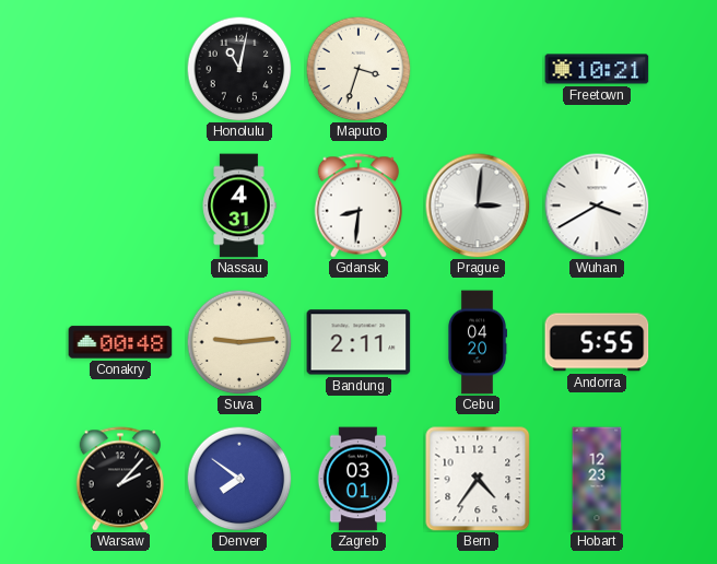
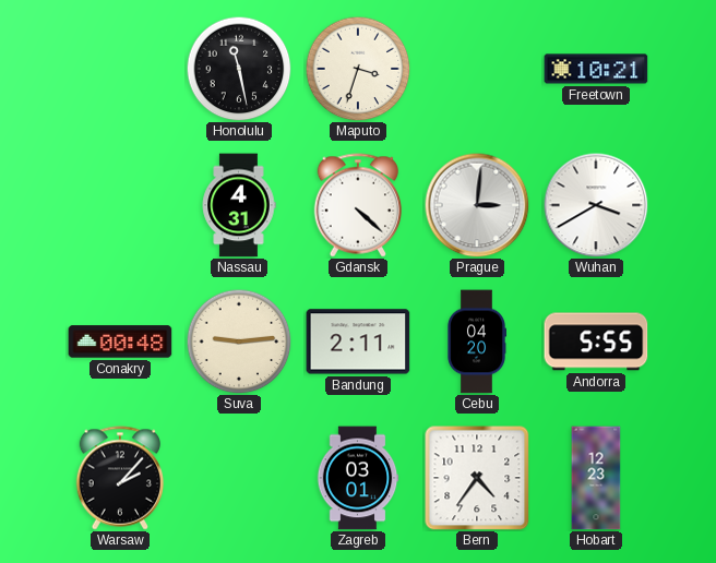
Honolulu: 11:02 -> 11:28 (239, 69)
Gdansk: 8:31 -> 4:22 (358, 205)
Denver: 7:51 -> none (239, 479)
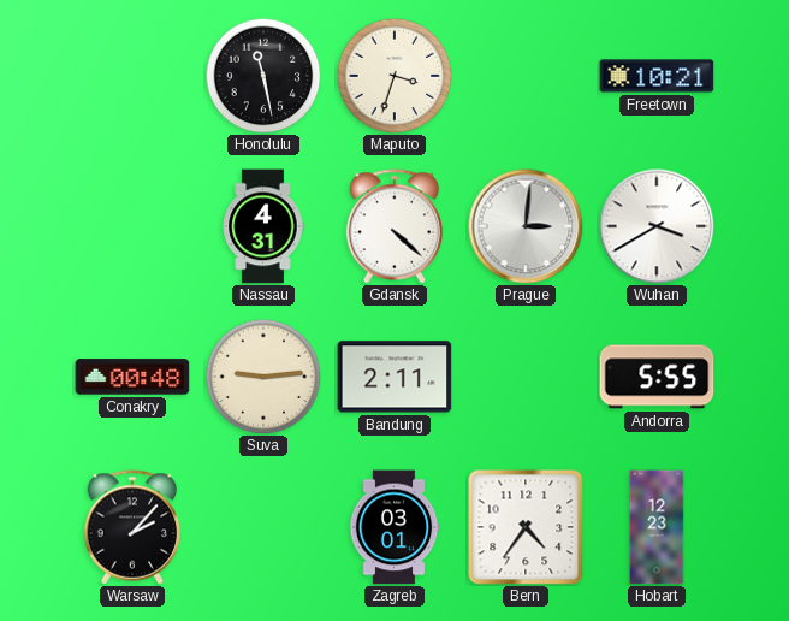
Cebu: 04:20 -> none (476, 342)
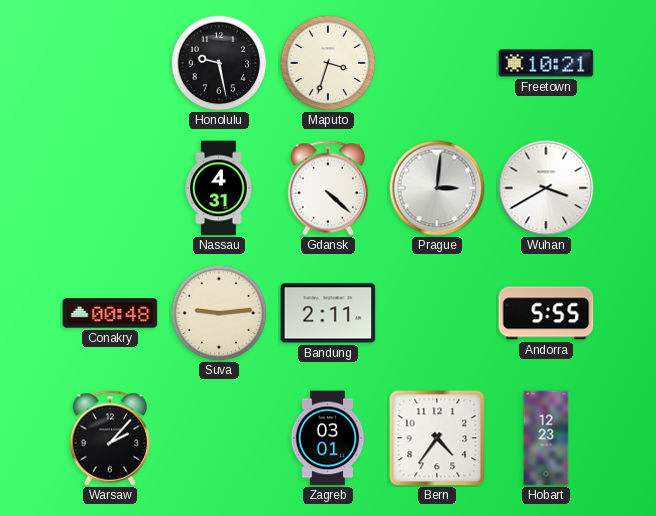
Honolulu: 11:28 -> 9:28 (219, 63)
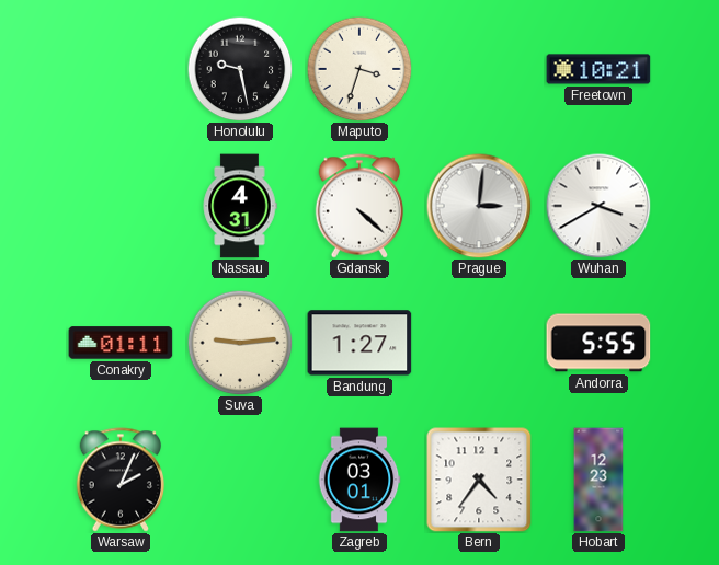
Conakry: 00:48 -> 01:11 (121, 343)
Bandung: 2:11 -> 1:27 (359, 343)
Warsaw: 2:07 -> 2:04 (121, 480)
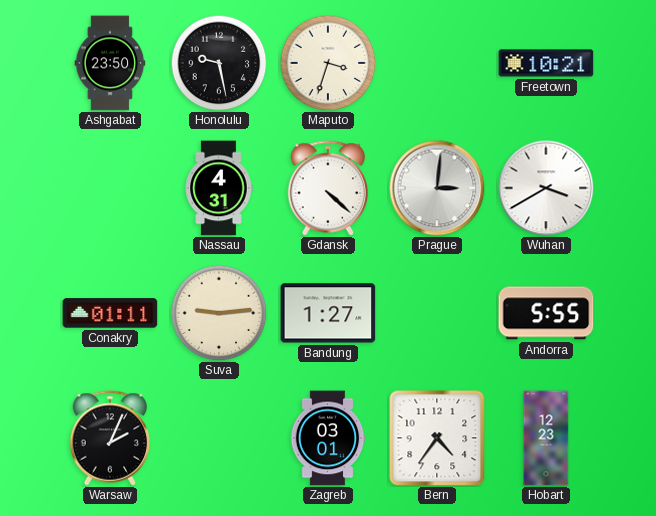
Ashgabat: none -> 23:50 (110, 63)
